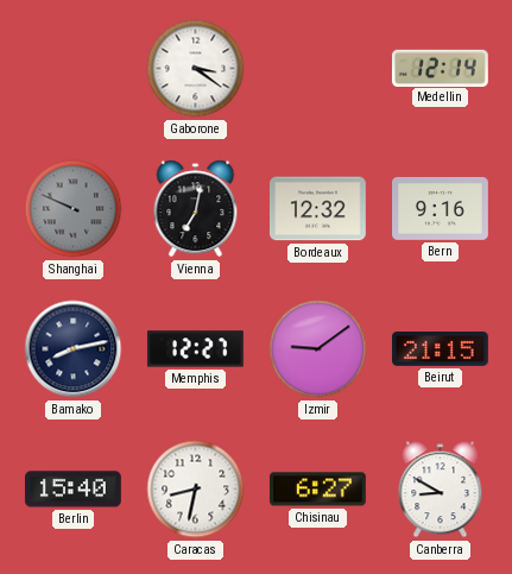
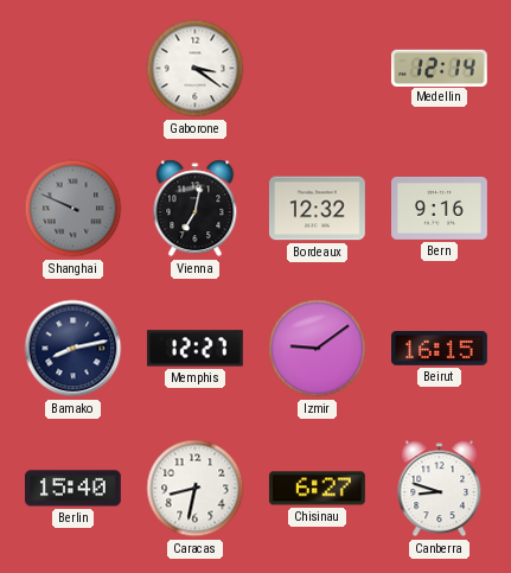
Beirut: 21:15 -> 16:15 (440, 349)
Canberra: 8:50 -> 8:48 (440, 489)
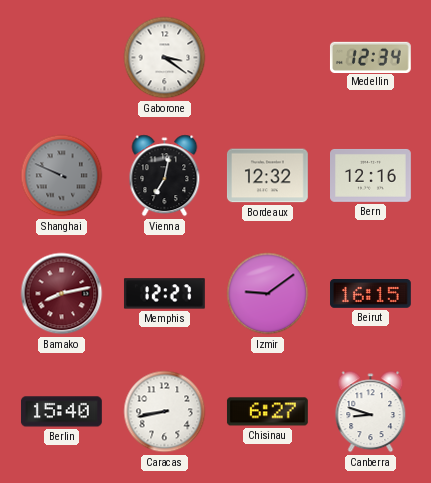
Medellin: 12:14 -> 12:34 (370, 57)
Bern: 9:16 -> 12:16 (371, 176)
Bamako dial: navy -> burgundy (62, 294)
Caracas: 8:32 -> 8:43 (165, 412)
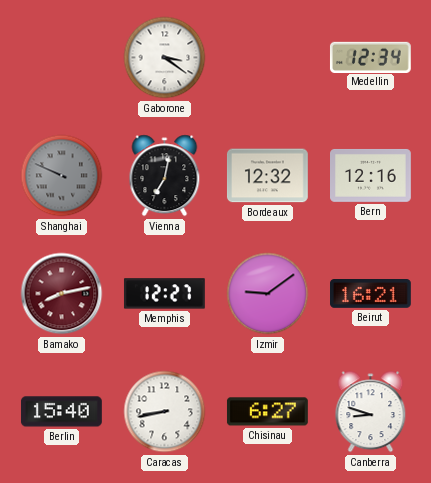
Beirut: 16:15 -> 16:21 (371, 294)
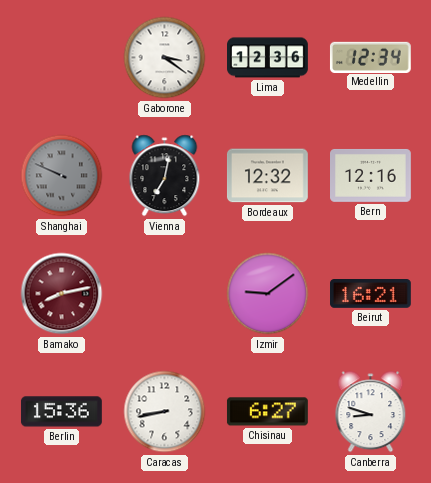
Lima: none -> 12:36 (268, 58)
Memphis: 12:27 -> none (164, 294)
Berlin: 15:40 -> 15:36 (61, 412)
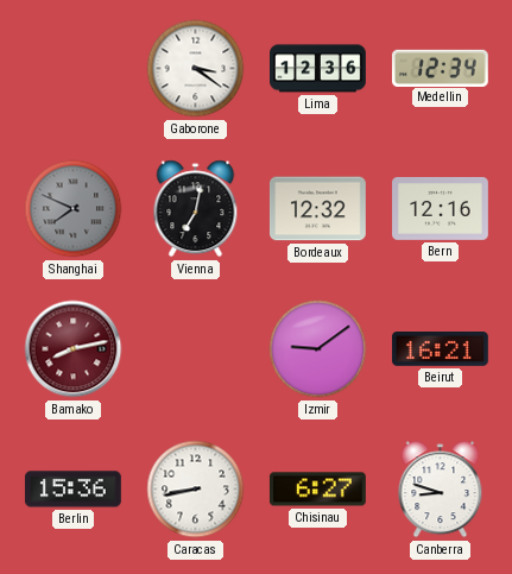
Shanghai: 9:49 -> 7:49 (74, 209)
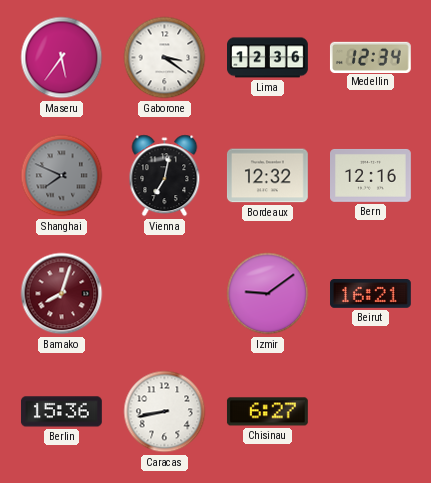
Maseru: none -> 5:36 (62, 58)
Bamako: 8:13 -> 8:03 (62, 294)
Canberra: 8:48 -> none (441, 490)
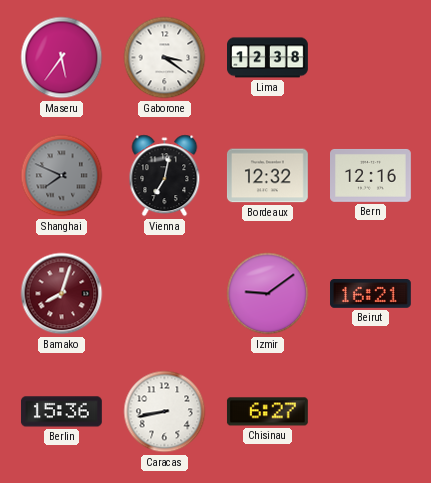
Lima: 12:36 -> 12:38 (268, 58)
Medellin: 12:34 -> none (370, 57)
